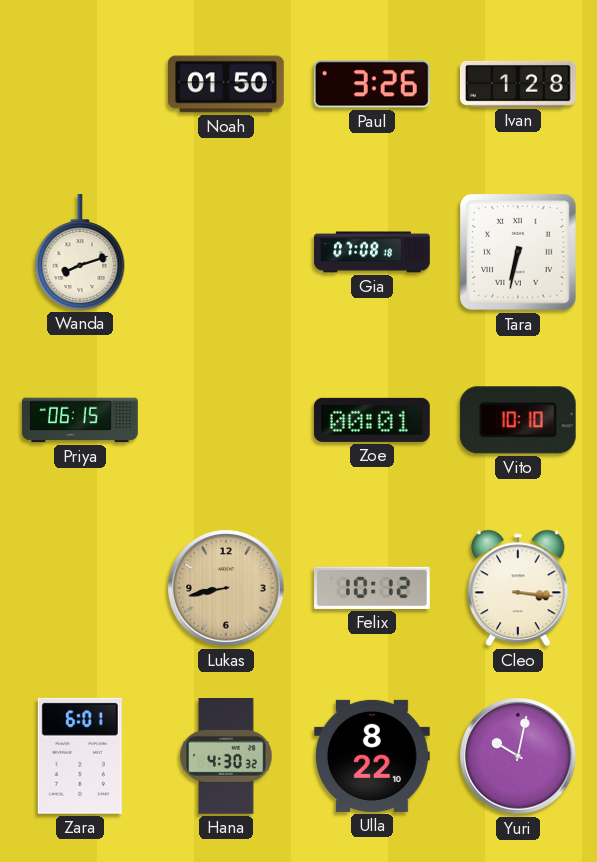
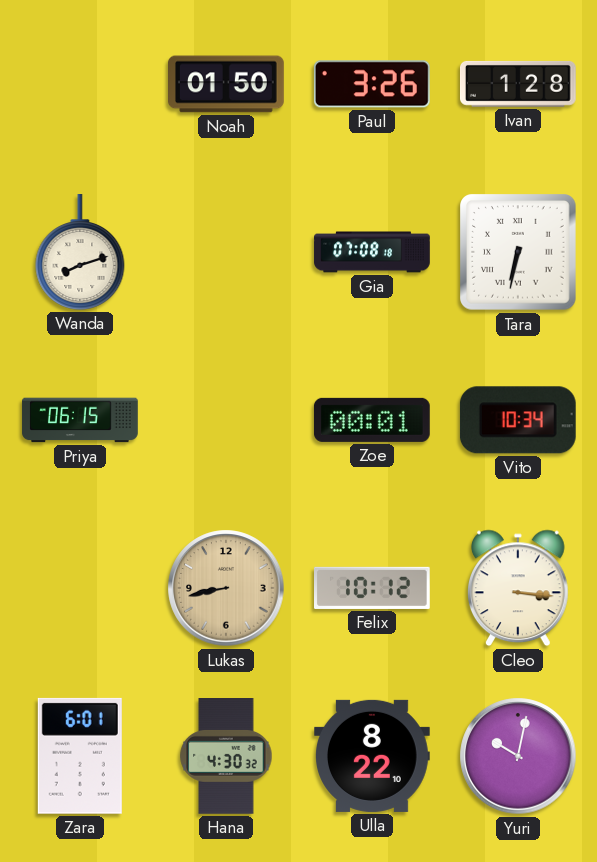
Vito: 10:10 -> 10:34 (518, 420)
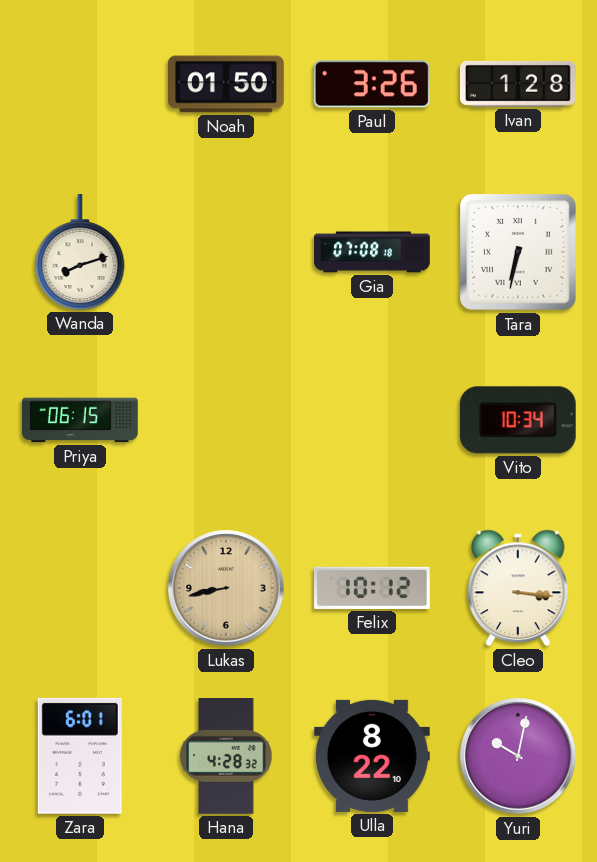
Zoe: 00:01 -> none (372, 420)
Hana: 4:30 -> 4:28 (226, 757)
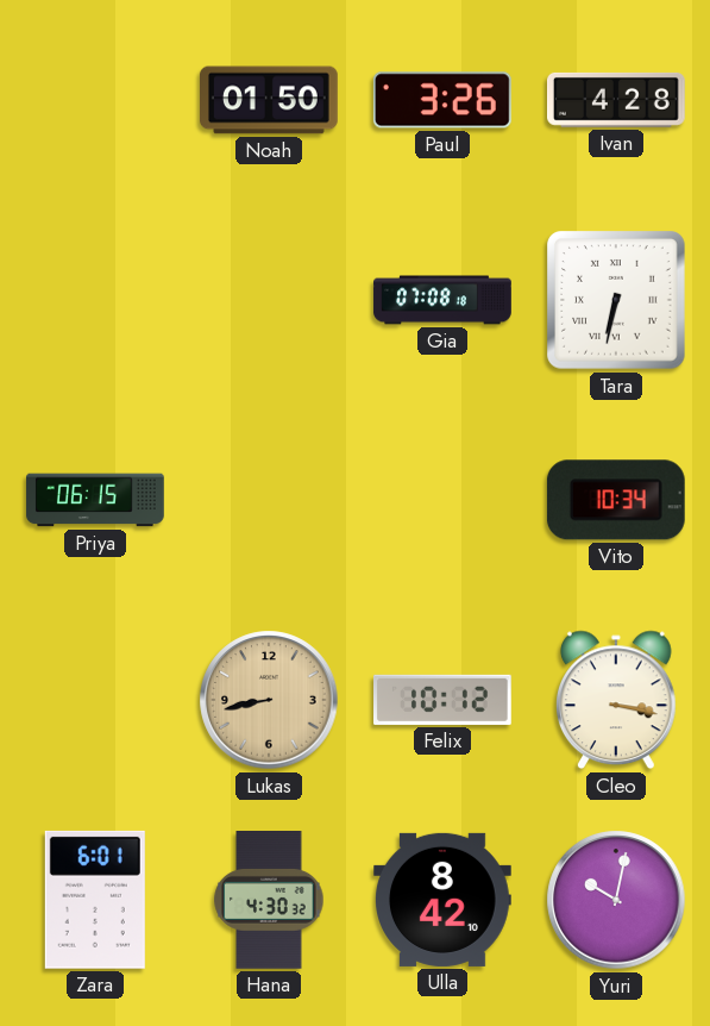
Ivan: 1:28 -> 4:28 (617, 100)
Wanda: 8:12 -> none (80, 253)
Cleo: 3:16 -> 3:17 (617, 700)
Hana: 4:28 -> 4:30 (269, 901)
Ulla: 8:22 -> 8:42 (444, 900)
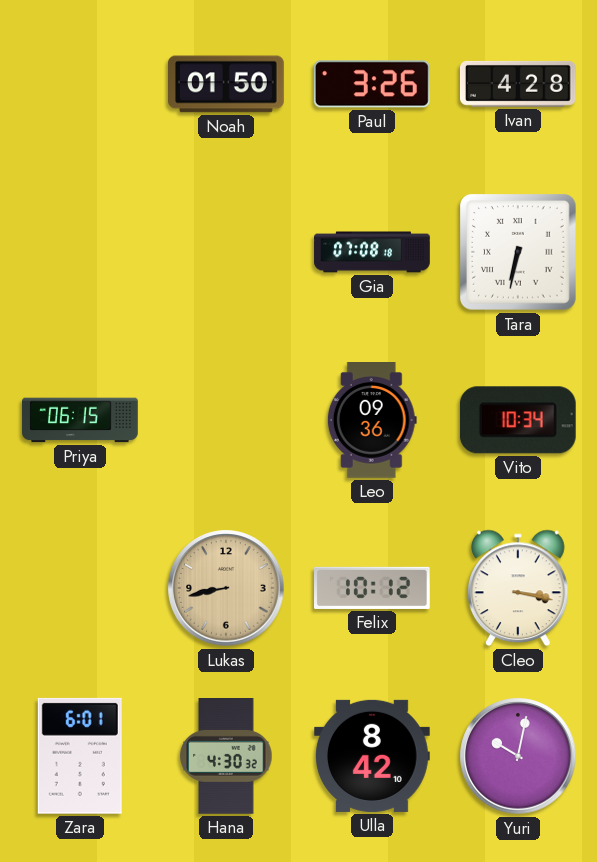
Leo: none -> 09:36 (372, 421)
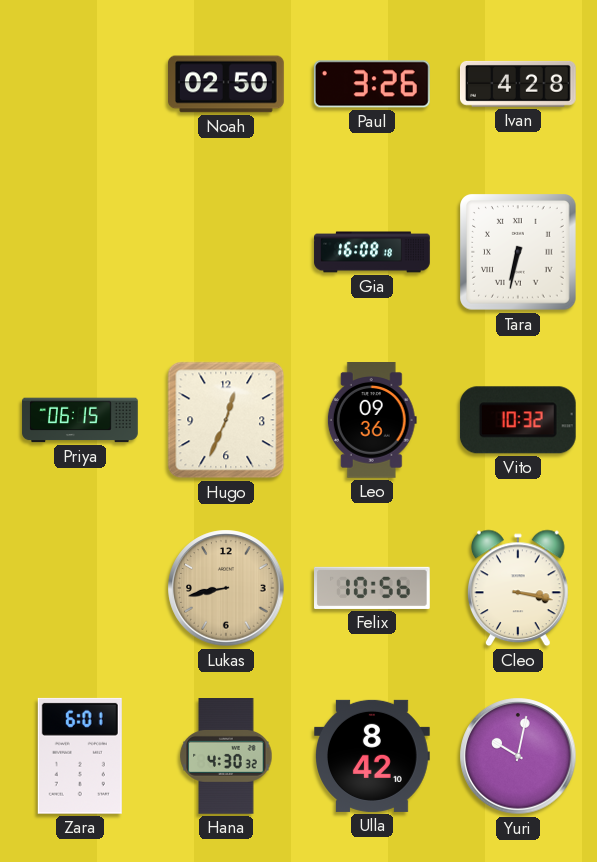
Noah: 01:50 -> 02:50 (227, 84)
Gia: 07:08 -> 16:08 (372, 252)
Hugo: none -> 12:34 (226, 420)
Vito: 10:34 -> 10:32 (518, 420)
Felix: 10:12 -> 10:56 (373, 588)
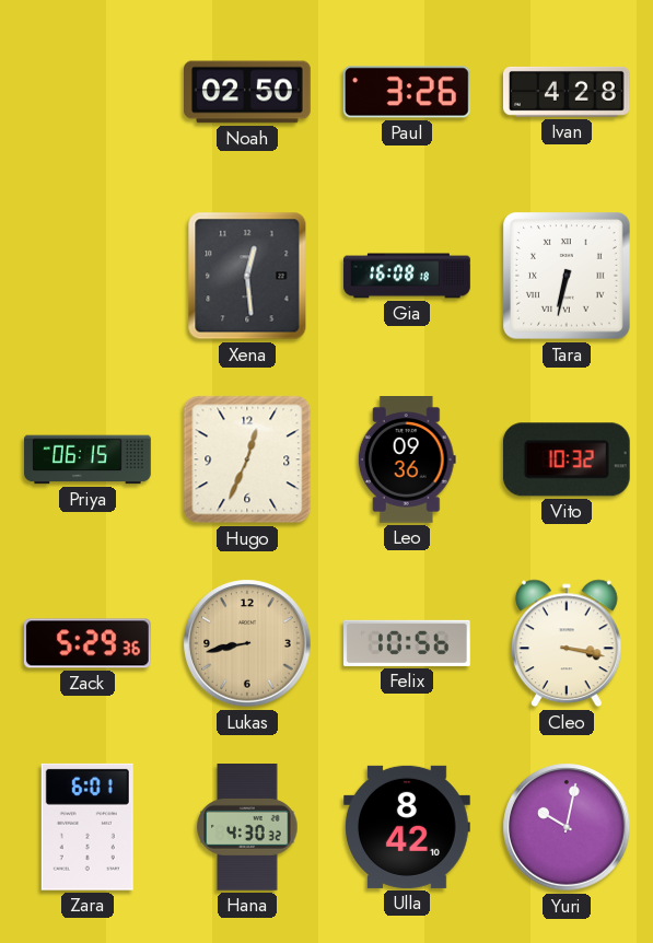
Xena: none -> 12:29 (247, 276)
Zack: none -> 5:29 (88, 643)
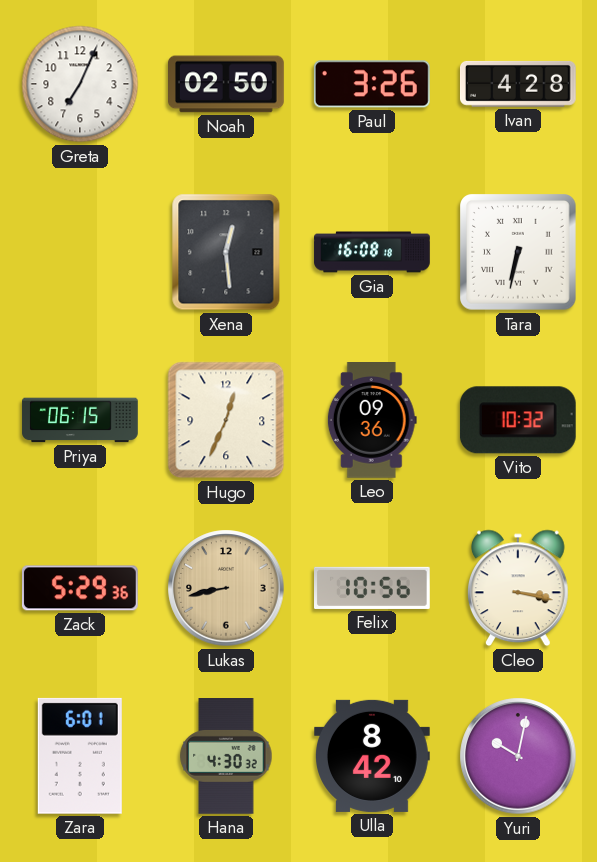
Greta: none -> 7:04 (80, 84)
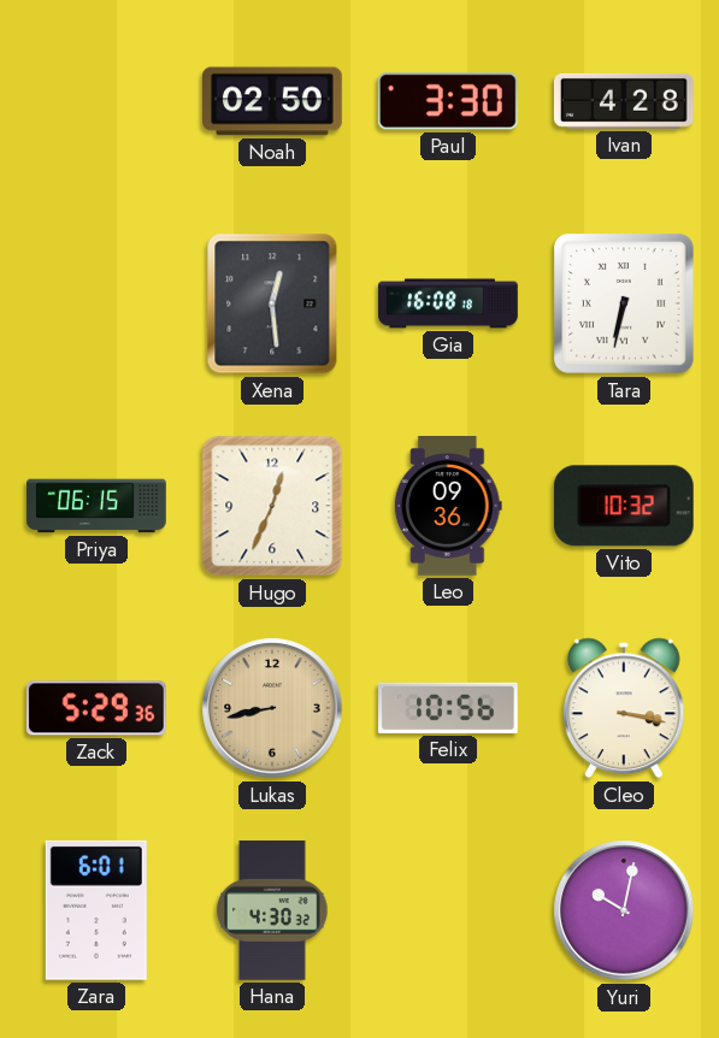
Greta: 7:04 -> none (80, 84)
Paul: 3:26 -> 3:30 (448, 101)
Ulla: 8:42 -> none (373, 756)
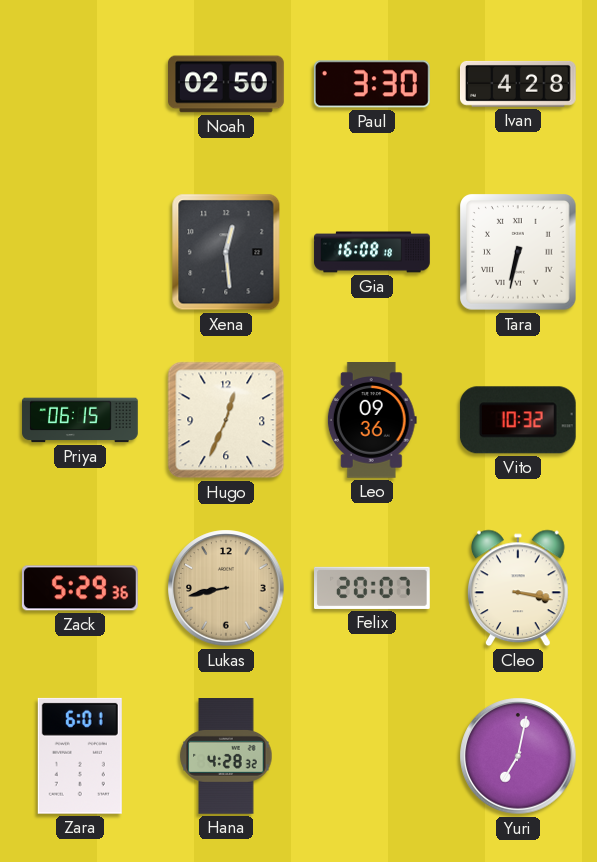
Felix: 10:56 -> 20:07 (373, 588)
Hana: 4:30 -> 4:28 (226, 757)
Yuri: 10:02 -> 7:02 (518, 756)
